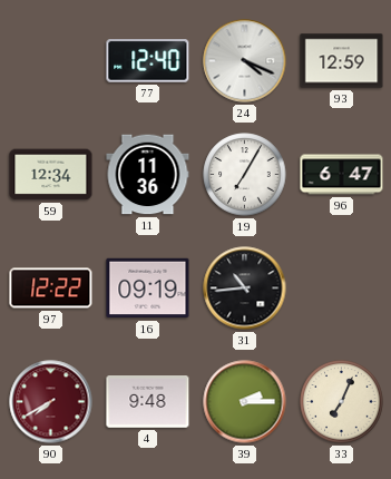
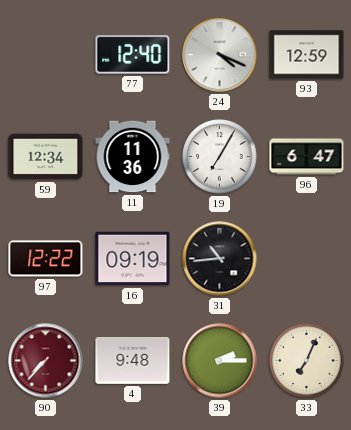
90: 7:40 -> 7:37 (46, 361)
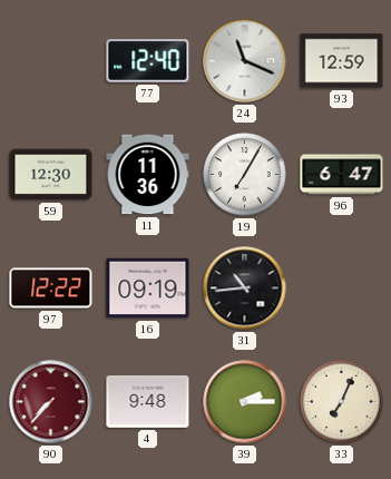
24: 4:19 -> 11:19 (245, 61)
59: 12:34 -> 12:30 (51, 175)
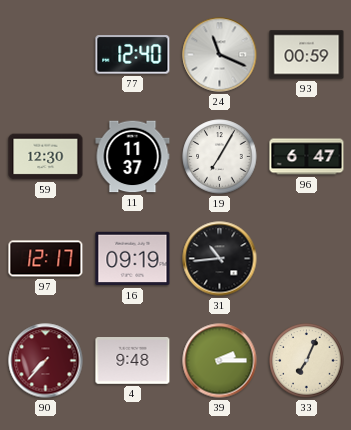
93: 12:59 -> 00:59 (307, 55)
11: 11:36 -> 11:37 (133, 157)
97: 12:22 -> 12:17 (46, 259)
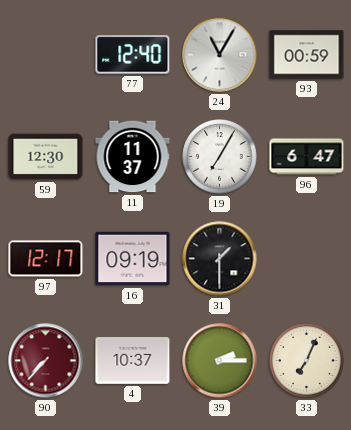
24: 11:19 -> 11:05 (220, 55)
31: 10:44 -> 1:30 (220, 259)
4: 9:48 -> 10:37 (133, 361)
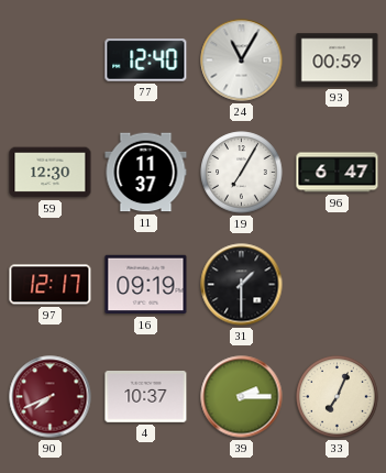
90: 7:37 -> 7:41 (51, 397)
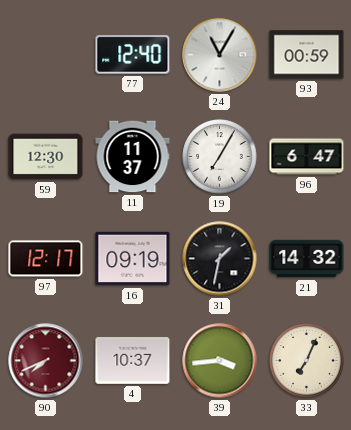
31: 1:30 -> 1:32 (220, 259)
21: none -> 14:32 (307, 259)
39: 2:15 -> 3:44 (220, 361)
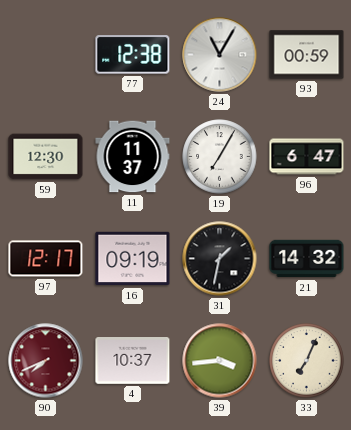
77: 12:40 -> 12:38 (133, 55)
